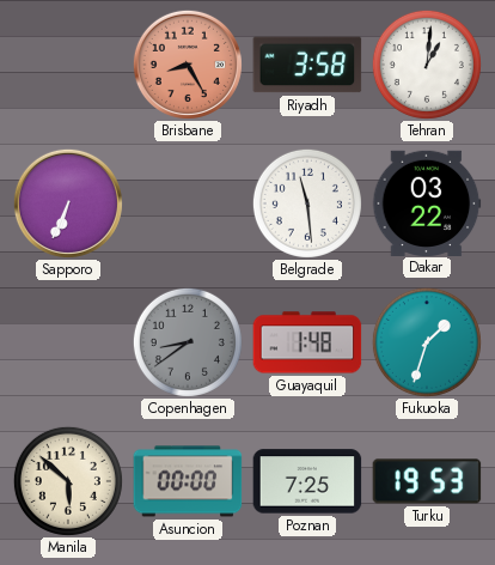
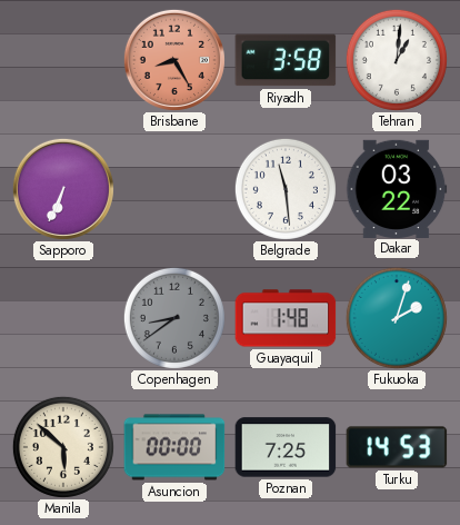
Fukuoka: 1:33 -> 2:03 (397, 318)
Turku: 19:53 -> 14:53 (397, 447)
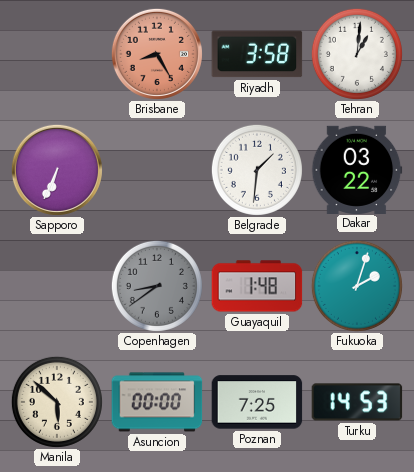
Belgrade: 11:29 -> 1:31 (257, 170)
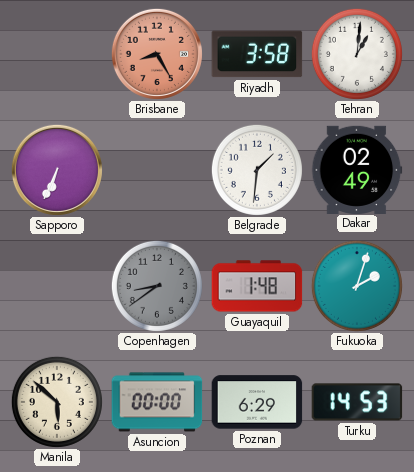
Dakar: 03:22 -> 02:49 (357, 169)
Poznan: 7:25 -> 6:29 (257, 402)
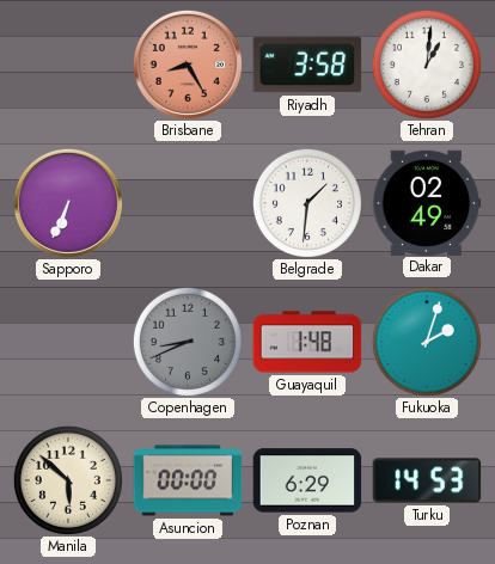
Copenhagen: 8:39 -> 8:41 (188, 342)
